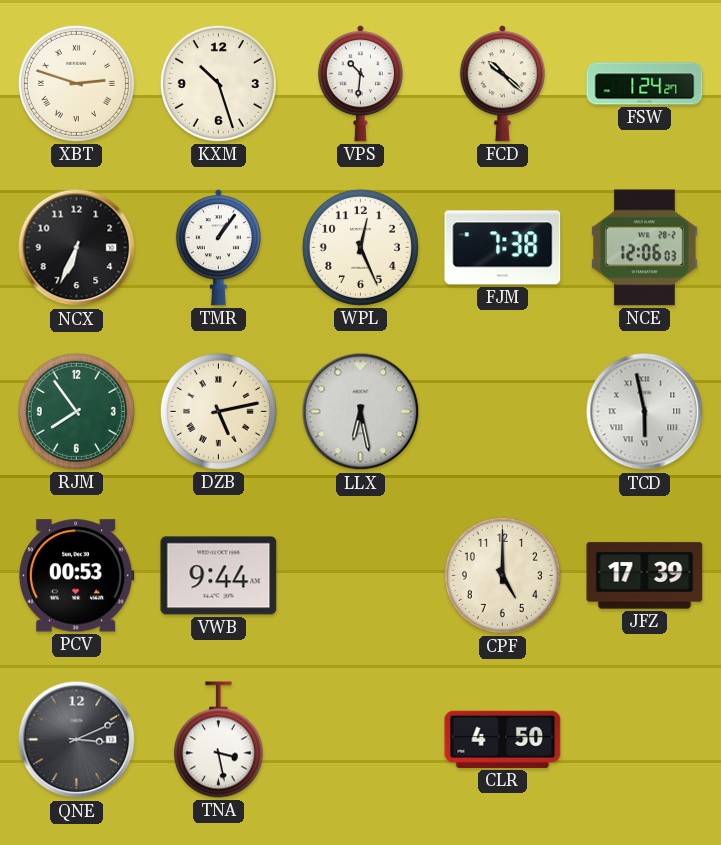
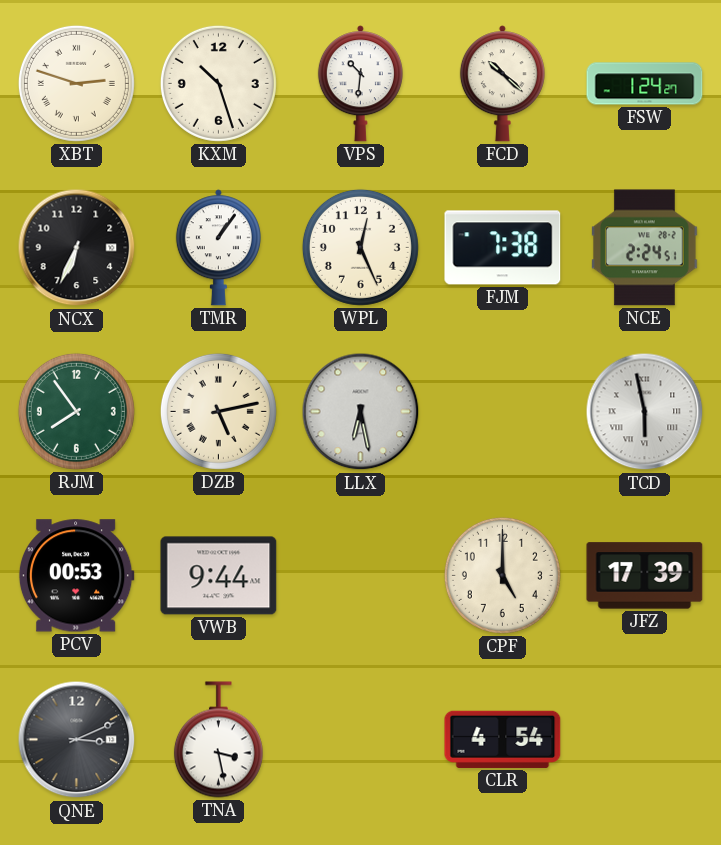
NCE: 12:06 -> 2:24 (645, 248)
CLR: 4:50 -> 4:54 (503, 739)
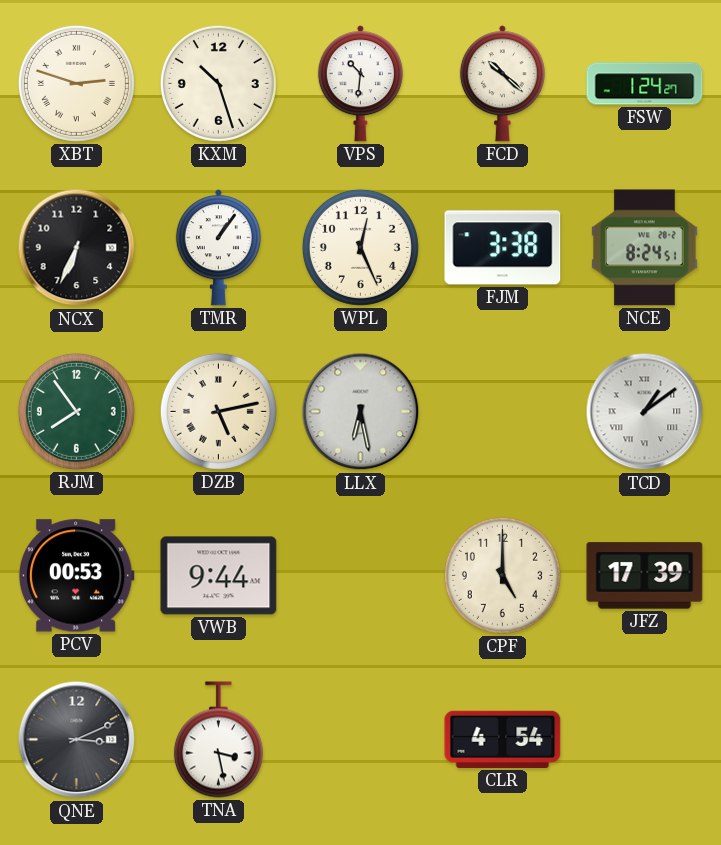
FJM: 7:38 -> 3:38 (503, 248)
NCE: 2:24 -> 8:24 (645, 248)
TCD: 5:58 -> 1:09 (645, 412)
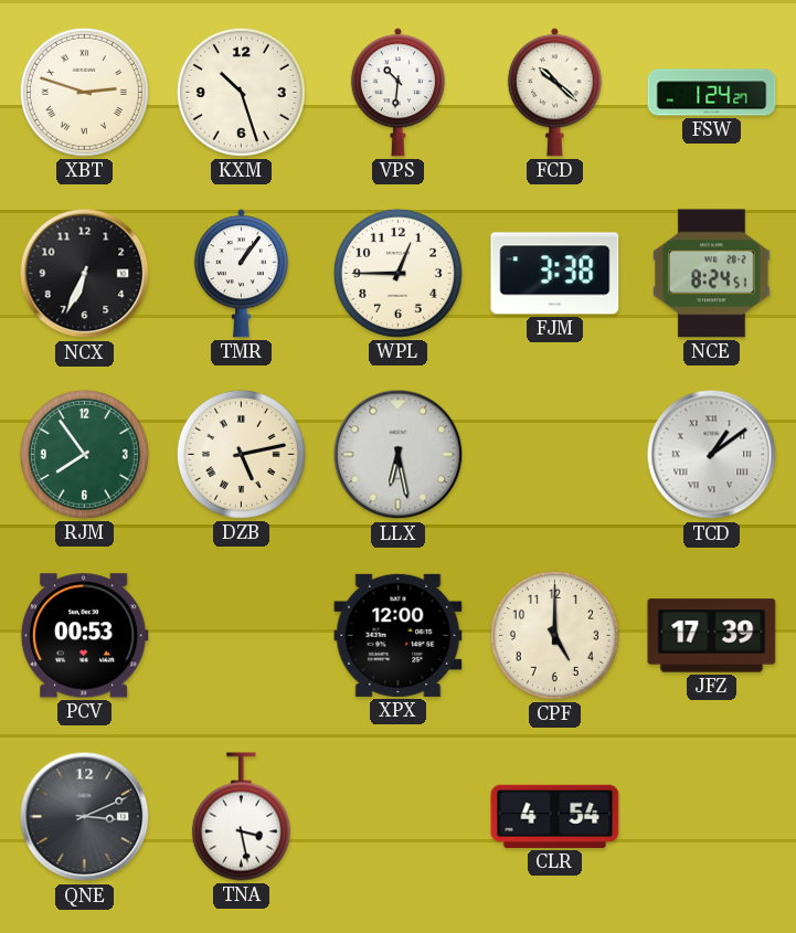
WPL: 12:26 -> 12:45 (397, 273)
VWB: 9:44 -> none (219, 576)
XPX: none -> 12:00 (399, 635)
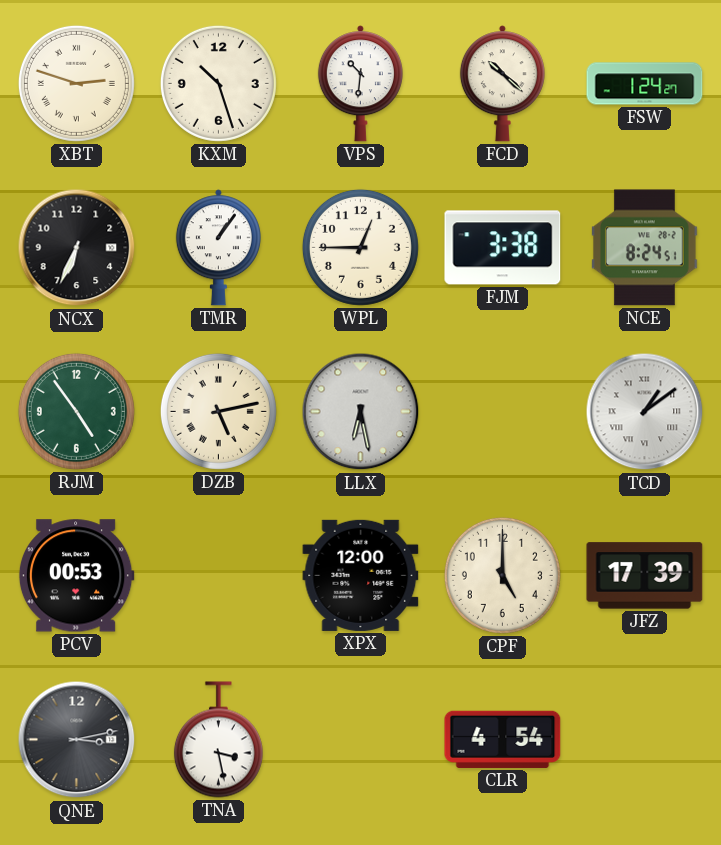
RJM: 7:54 -> 4:54 (76, 411)
QNE: 3:11 -> 3:13 (77, 740)
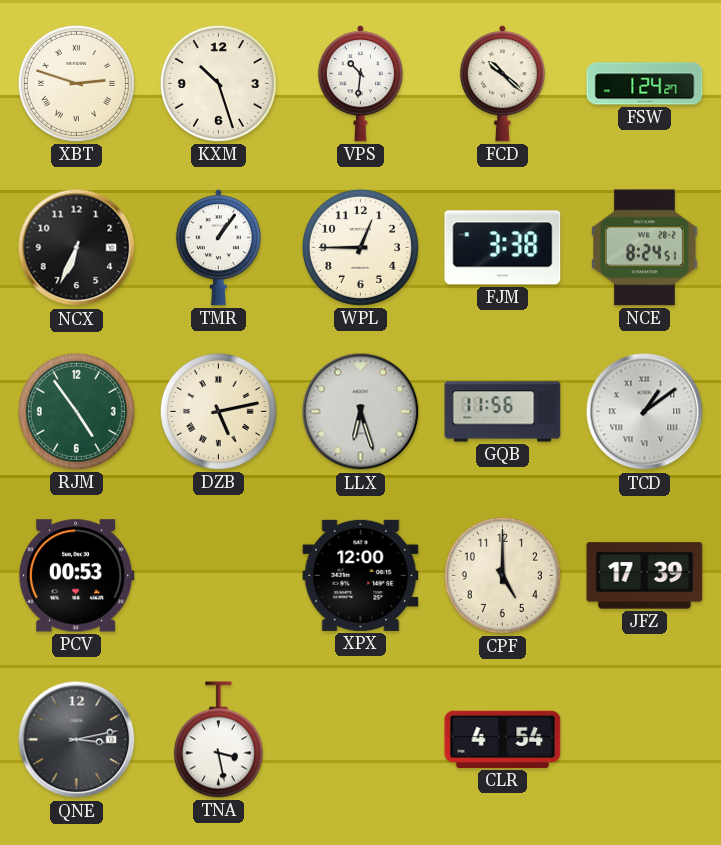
LLX: 6:28 -> 6:27 (361, 412)
GQB: none -> 11:56 (503, 412)
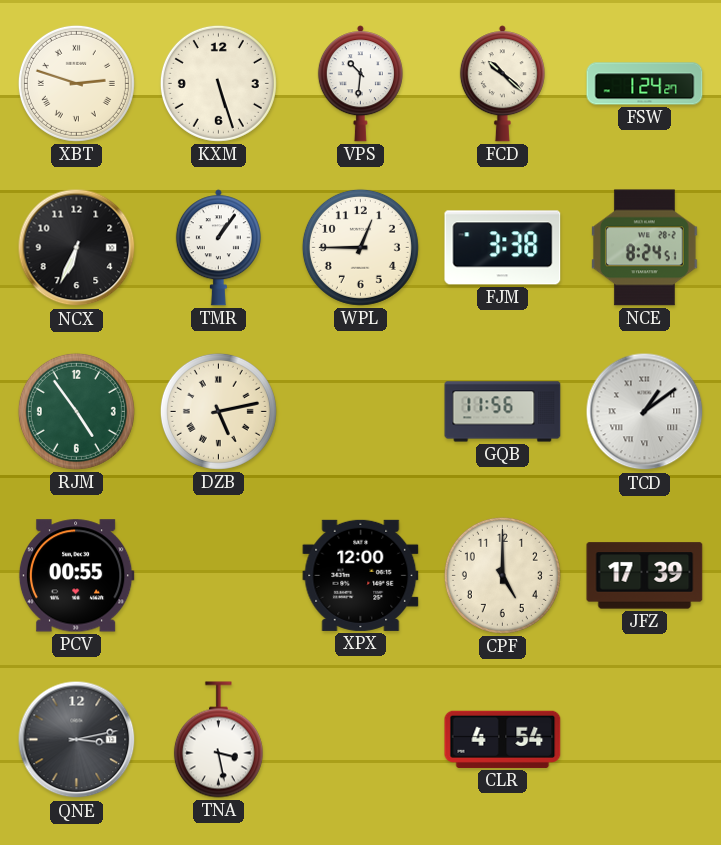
KXM: 10:27 -> 5:27 (218, 83)
LLX: 6:27 -> none (361, 412)
PCV: 00:53 -> 00:55 (76, 576)
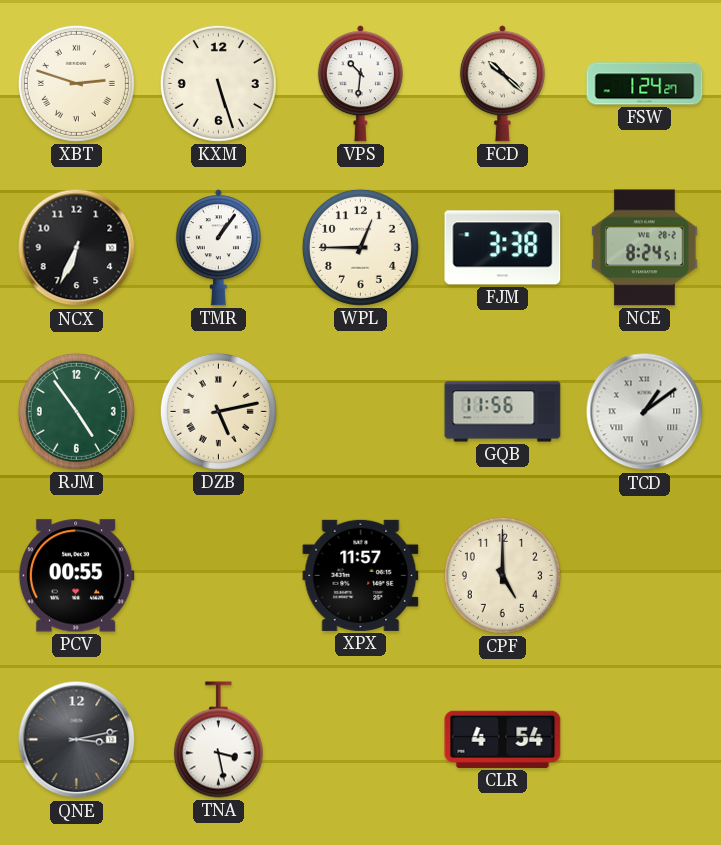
XPX: 12:00 -> 11:57 (361, 575)
JFZ: 17:39 -> none (645, 576)
